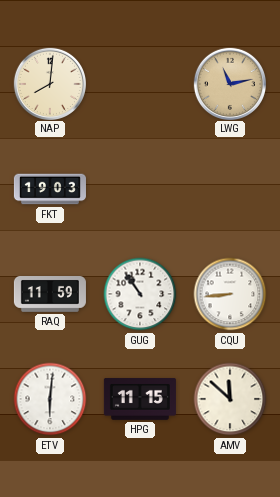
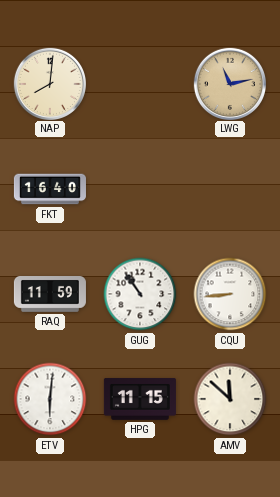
FKT: 19:03 -> 16:40 (50, 189)
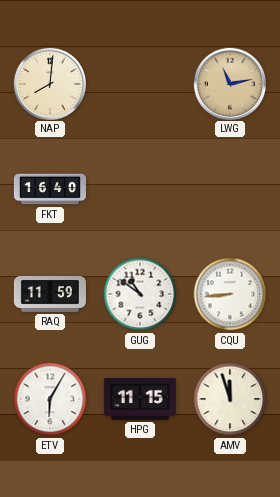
GUG: 10:54 -> 10:51 (140, 294)
ETV: 6:01 -> 6:05 (50, 399)
AMV: 11:52 -> 11:57 (230, 399)
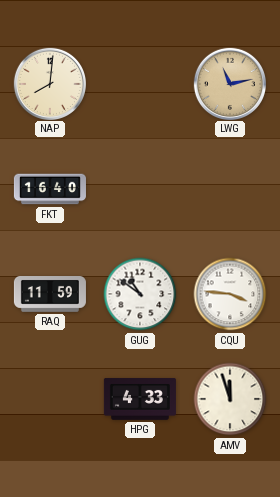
CQU: 8:44 -> 3:46 (230, 294)
ETV: 6:05 -> none (50, 399)
HPG: 11:15 -> 4:33 (140, 400)
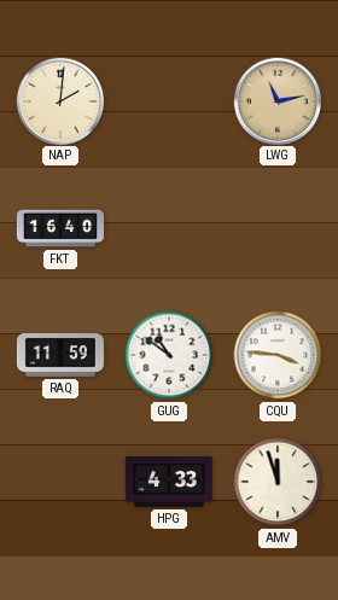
NAP: 8:01 -> 2:01 (59, 100)
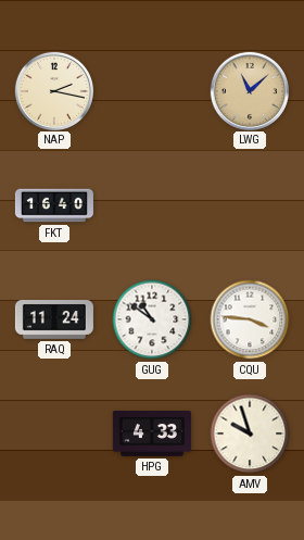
NAP: 2:01 -> 2:17 (53, 90)
LWG: 11:13 -> 11:08 (249, 90)
RAQ: 11:59 -> 11:24 (54, 321)
AMV: 11:57 -> 9:57 (250, 434)
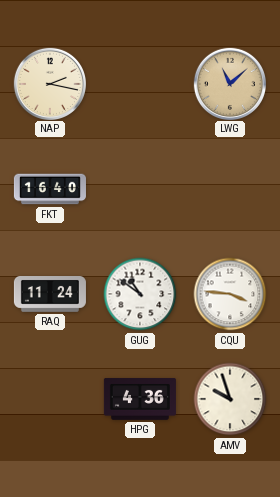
HPG: 4:33 -> 4:36 (140, 400)
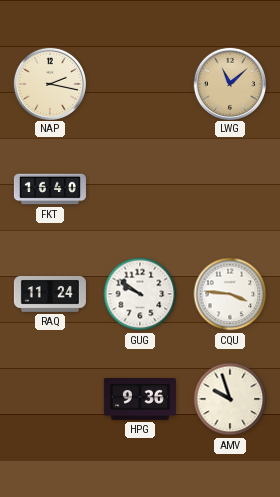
GUG: 10:51 -> 9:51 (140, 294)
HPG: 4:36 -> 9:36 (140, 400)
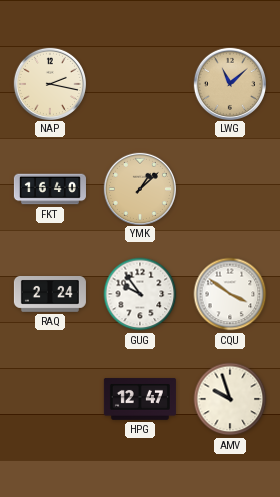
YMK: none -> 1:08 (139, 188)
RAQ: 11:24 -> 2:24 (50, 295)
GUG: 9:51 -> 9:54 (140, 294)
CQU: 3:46 -> 3:51 (230, 294)
HPG: 9:36 -> 12:47 (140, 400)
